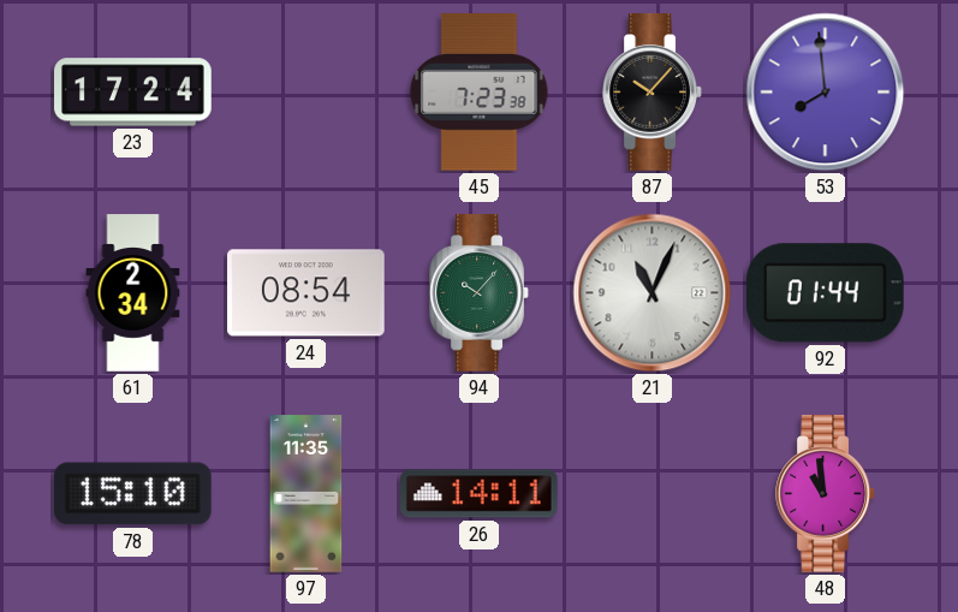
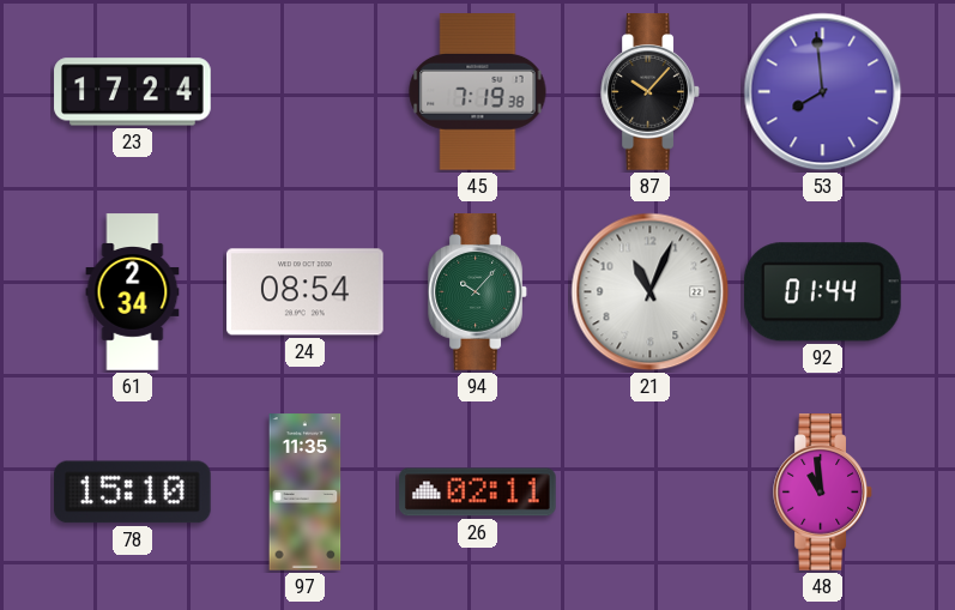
45: 7:23 -> 7:19 (478, 92)
26: 14:11 -> 02:11 (478, 493)
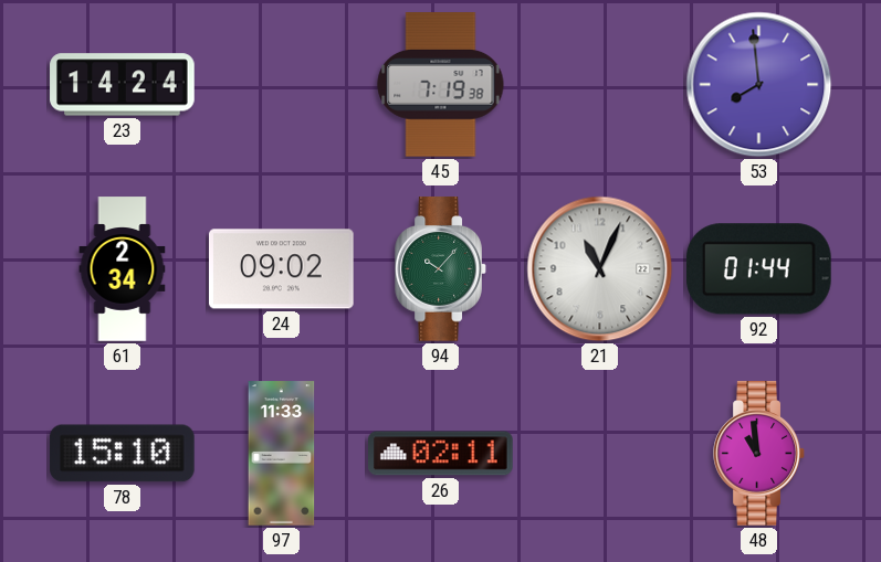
23: 17:24 -> 14:24 (123, 85)
87: 10:07 -> none (651, 92)
24: 08:54 -> 09:02 (282, 269)
97: 11:35 -> 11:33 (282, 454)
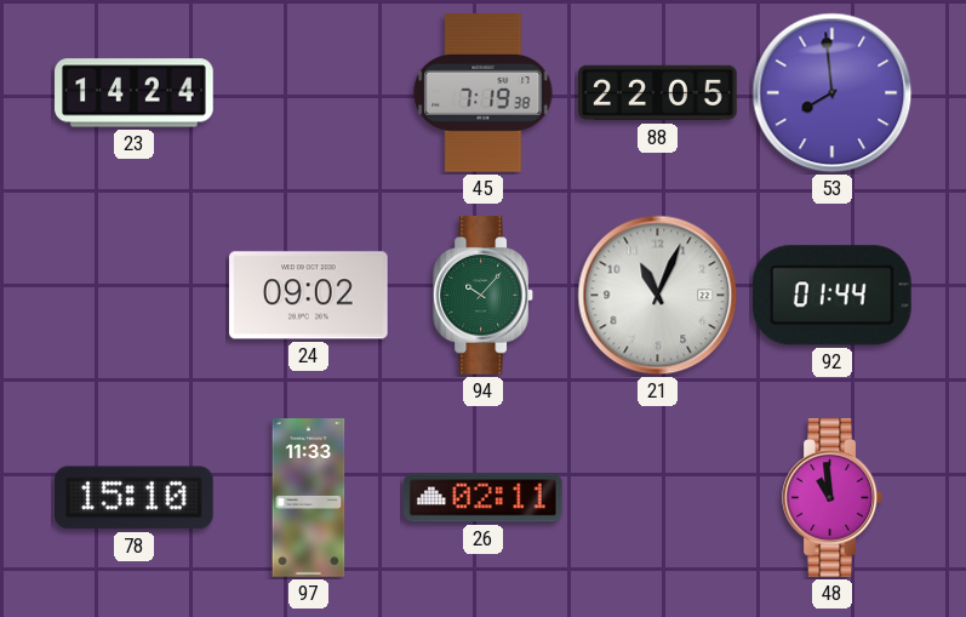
88: none -> 22:05 (658, 93)
61: 2:34 -> none (123, 269)
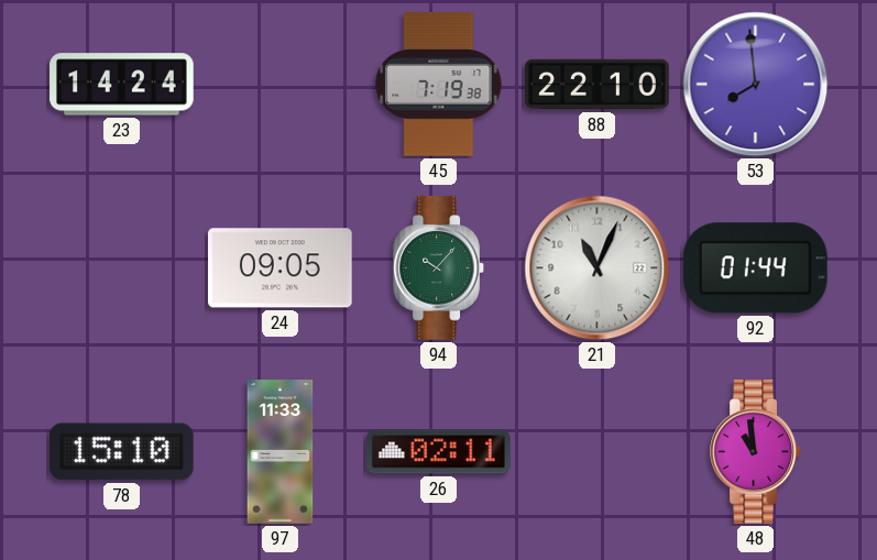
88: 22:05 -> 22:10 (598, 85)
24: 09:02 -> 09:05 (281, 268)
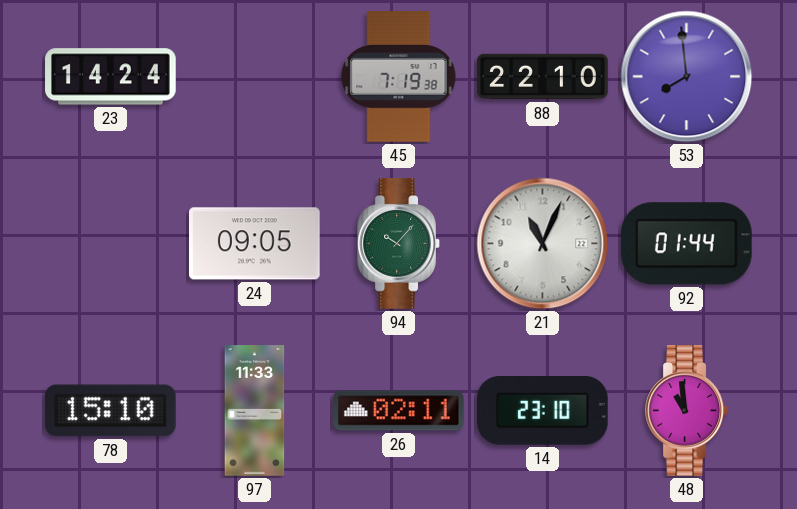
14: none -> 23:10 (543, 411)
